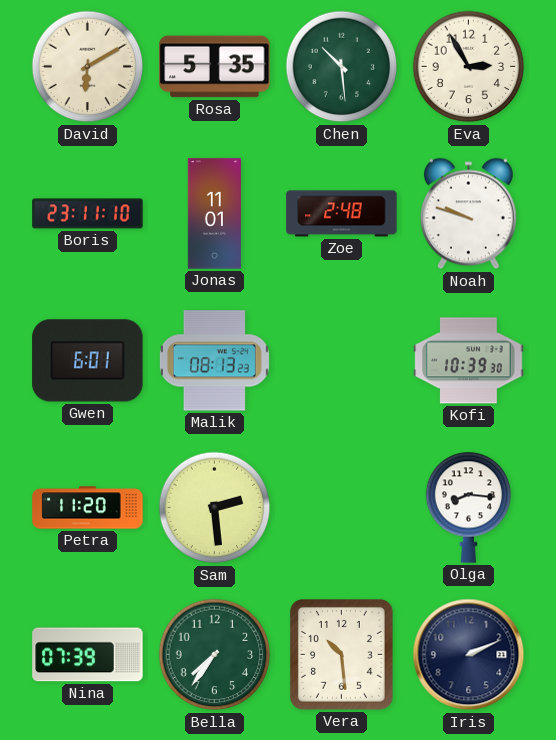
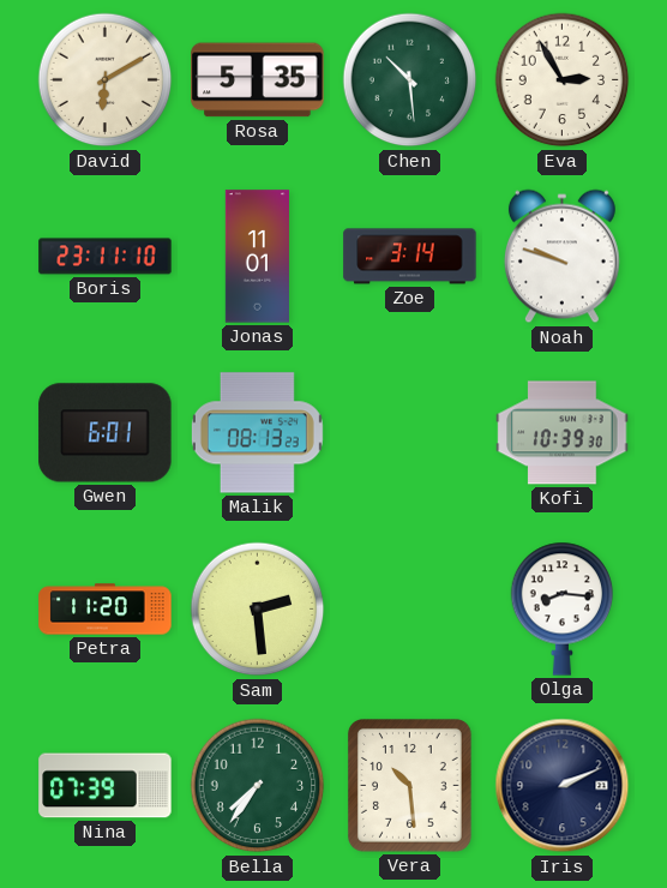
Zoe: 2:48 -> 3:14 (410, 257)
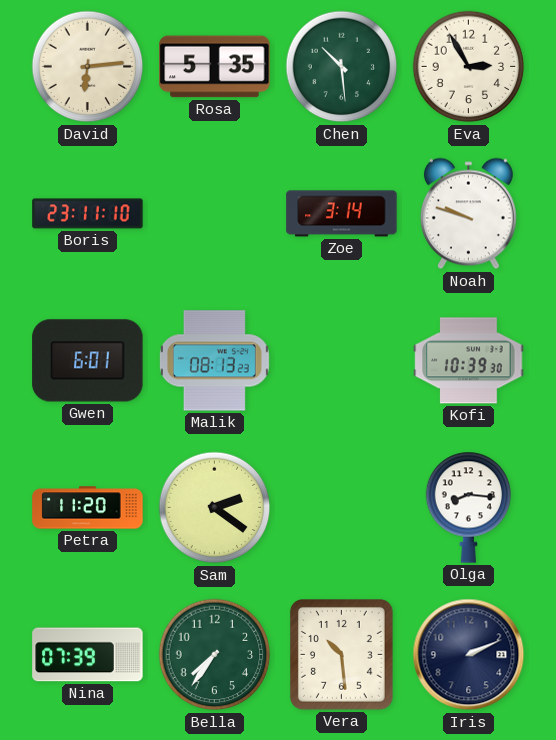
David: 6:10 -> 6:14 (88, 67)
Jonas: 11:01 -> none (257, 257)
Sam: 2:29 -> 2:21 (215, 508)
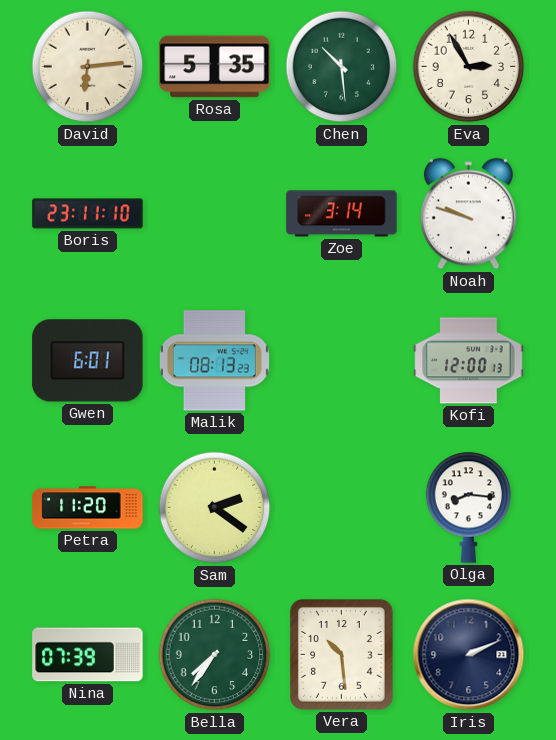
Kofi: 10:39 -> 12:00 (469, 361)
